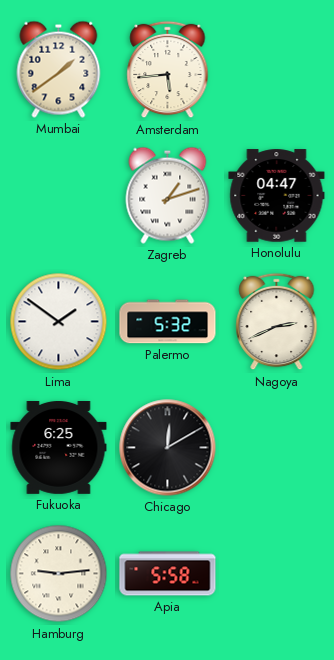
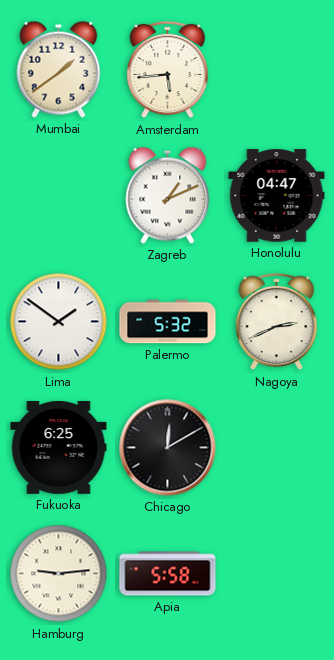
Zagreb: 1:12 -> 1:11 (168, 195)
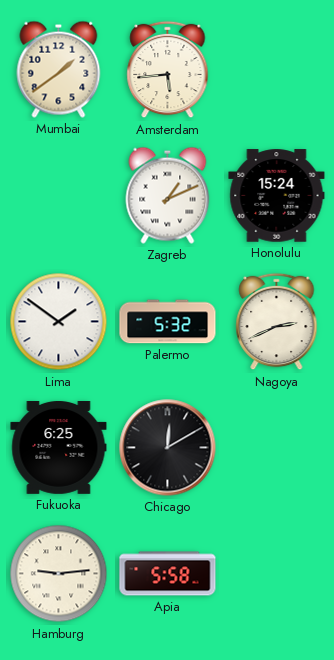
Honolulu: 04:47 -> 15:24 (277, 196)
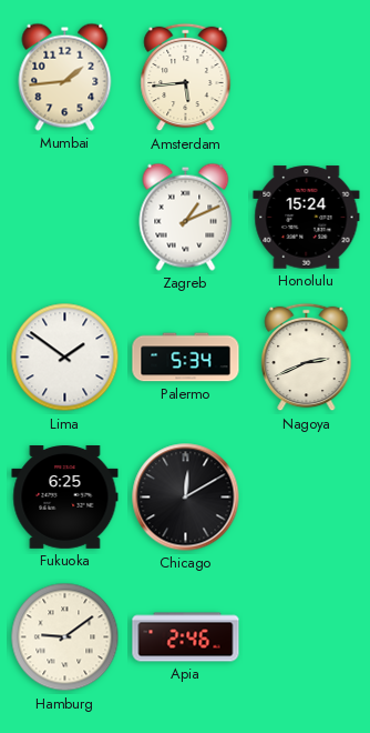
Mumbai: 1:39 -> 1:44 (65, 77)
Palermo: 5:32 -> 5:34 (186, 358)
Hamburg: 9:14 -> 9:09 (65, 637)
Apia: 5:58 -> 2:46 (186, 637)
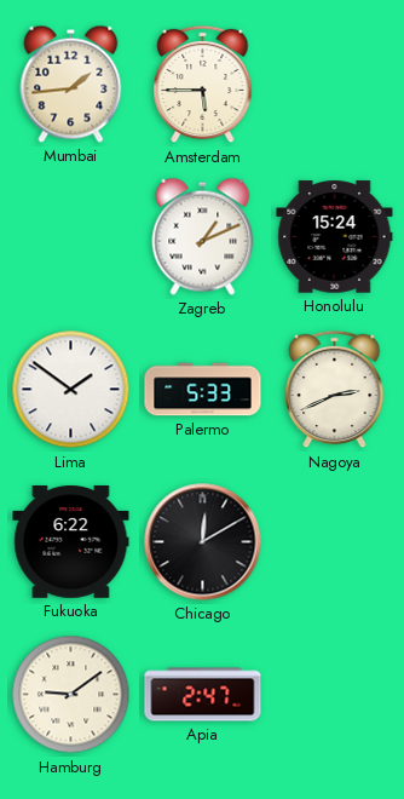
Amsterdam: 5:44 -> 5:45 (203, 85)
Palermo: 5:34 -> 5:33 (203, 390)
Fukuoka: 6:25 -> 6:22 (71, 542)
Apia: 2:46 -> 2:47 (203, 695)
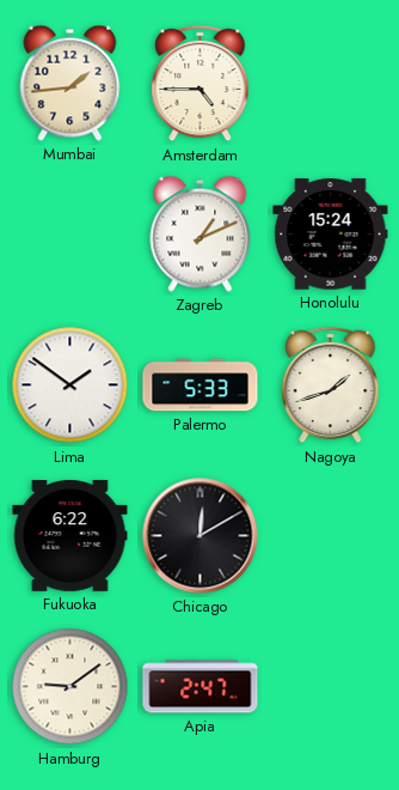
Amsterdam: 5:45 -> 4:45 (201, 84)
Nagoya: 2:41 -> 1:42 (331, 385)
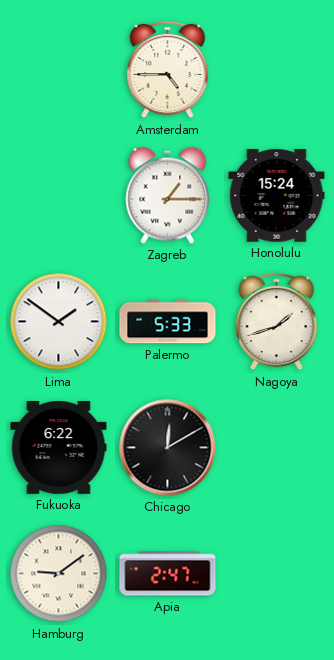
Mumbai: 1:44 -> none (70, 83)
Zagreb: 1:11 -> 1:15 (168, 195)
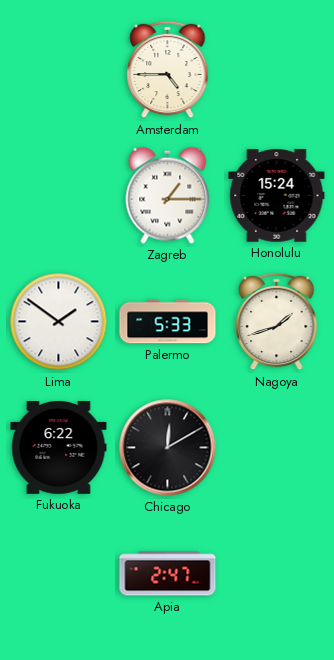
Hamburg: 9:09 -> none (59, 574)
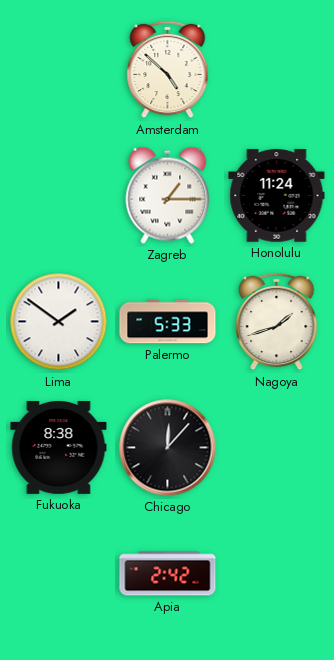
Amsterdam: 4:45 -> 4:52 (168, 70)
Honolulu: 15:24 -> 11:24 (277, 196)
Fukuoka: 6:22 -> 8:38 (59, 448)
Chicago: 12:10 -> 12:07 (168, 448)
Apia: 2:47 -> 2:42 (168, 574)
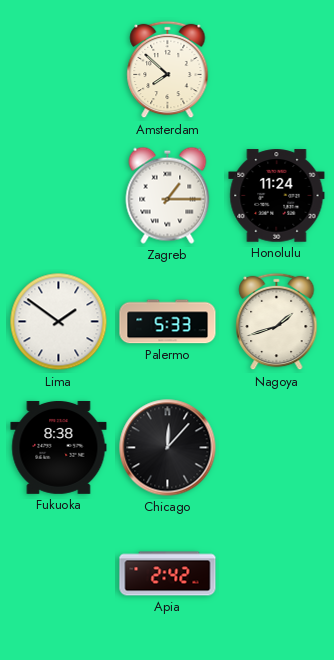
Amsterdam: 4:52 -> 7:52 (168, 70)
